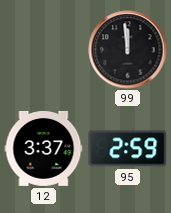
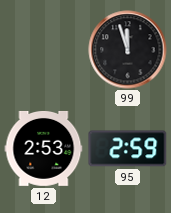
99: 11:59 -> 11:57 (128, 50)
12: 3:37 -> 2:53 (44, 148)
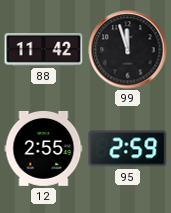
88: none -> 11:42 (44, 49)
12: 2:53 -> 2:55 (44, 148)
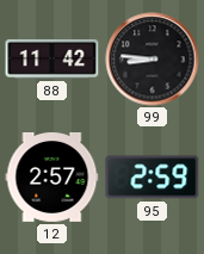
99: 11:57 -> 8:46 (153, 60)
12: 2:55 -> 2:57 (52, 176)
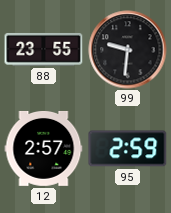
88: 11:42 -> 23:55 (44, 49)
99: 8:46 -> 9:31 (128, 50)
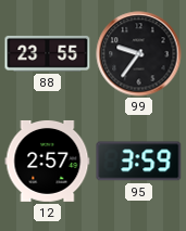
99: 9:31 -> 9:36 (139, 54)
95: 2:59 -> 3:59 (139, 162)
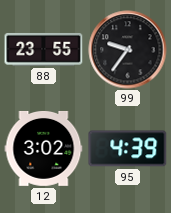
12: 2:57 -> 3:02 (44, 148)
95: 3:59 -> 4:39 (128, 149)
